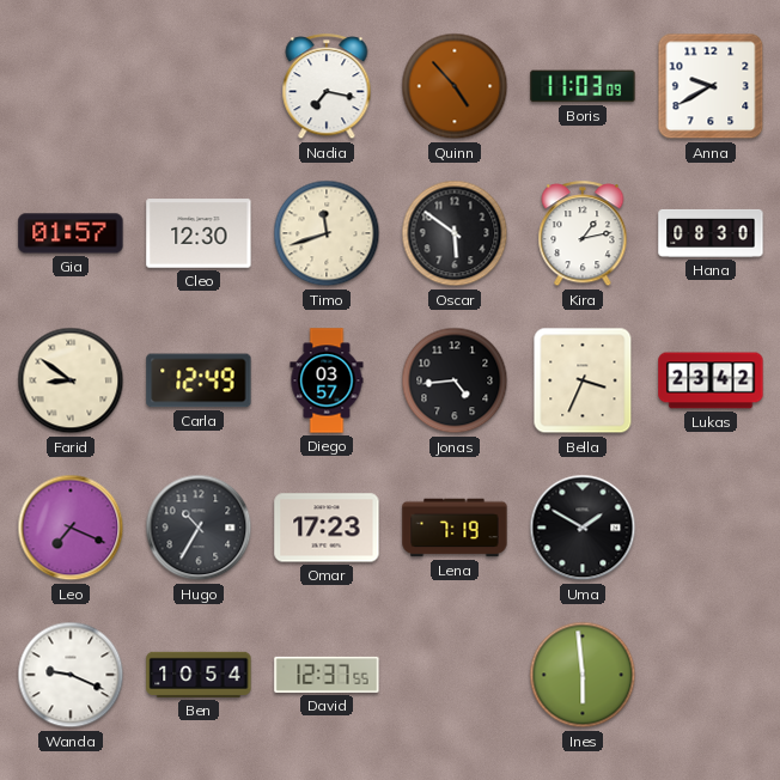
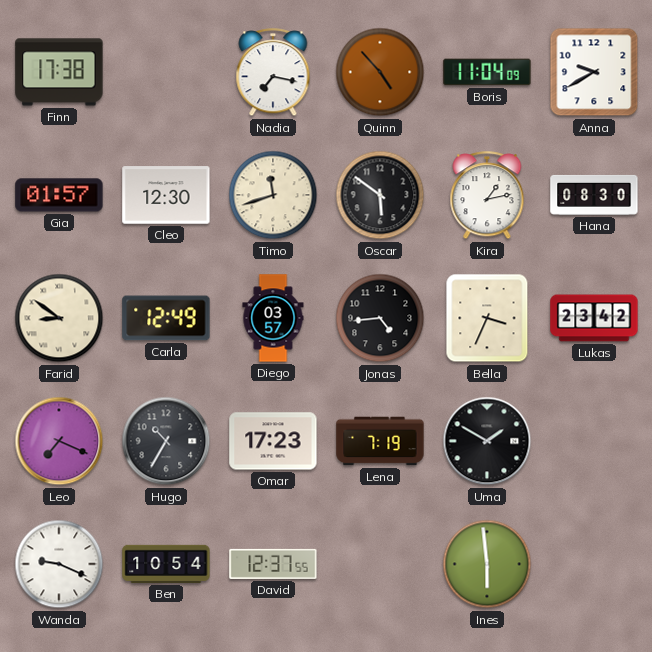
Finn: none -> 17:38 (59, 72)
Boris: 11:03 -> 11:04 (487, 72)
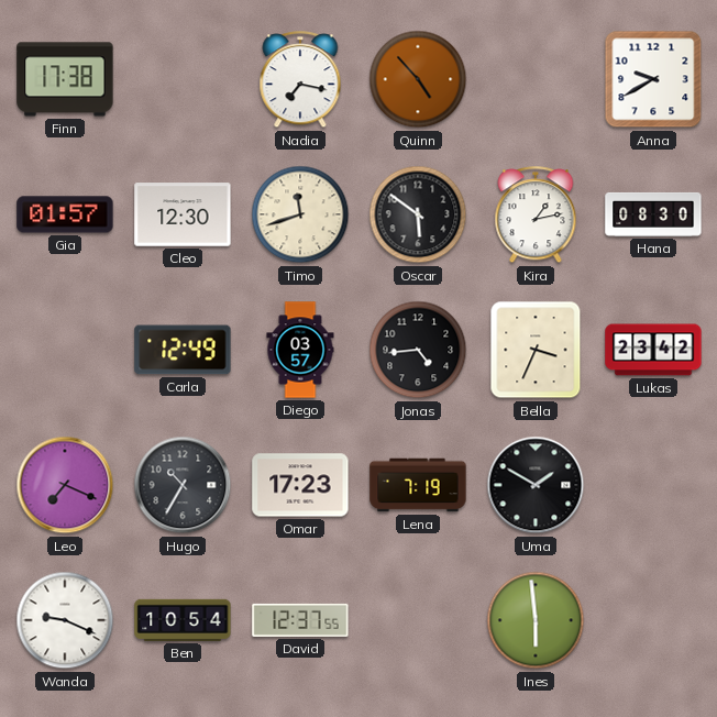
Boris: 11:04 -> none (487, 72)
Farid: 8:51 -> none (59, 318)
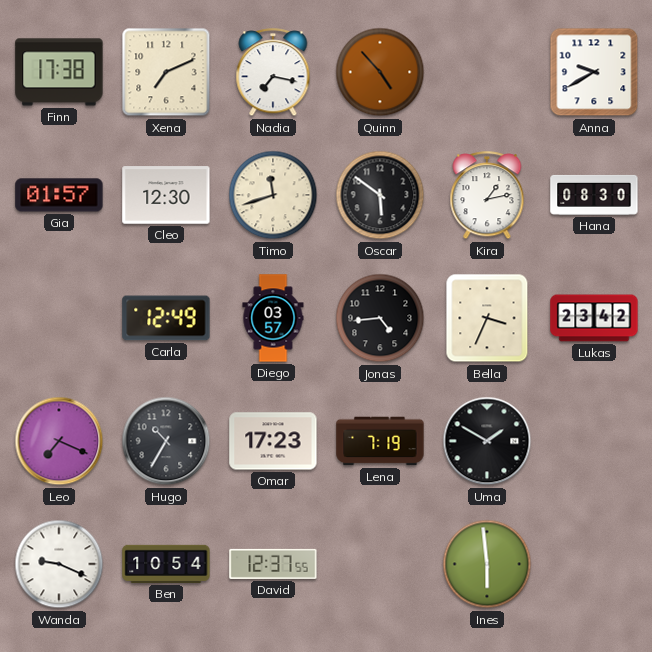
Xena: none -> 7:11 (166, 72)
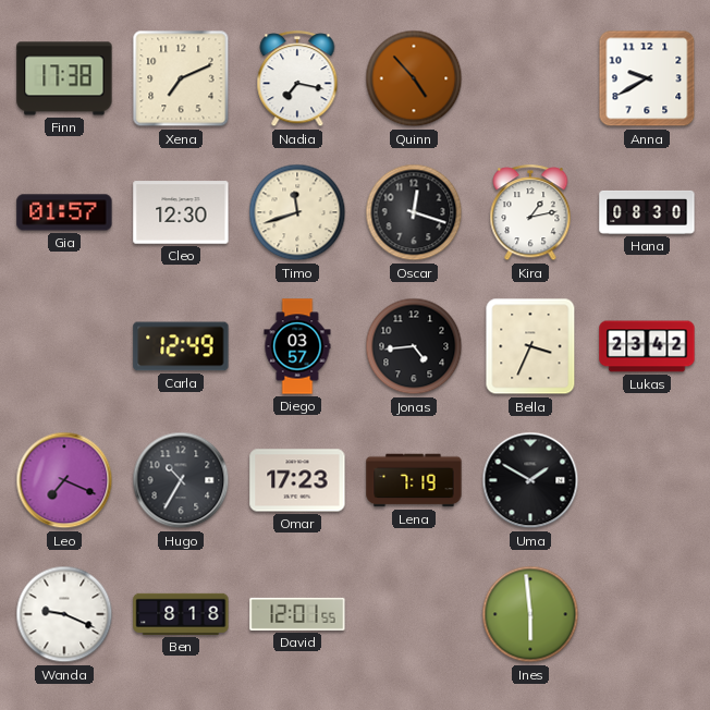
Oscar: 5:51 -> 12:18 (414, 212)
Ben: 10:54 -> 8:18 (181, 614)
David: 12:37 -> 12:01 (297, 614)
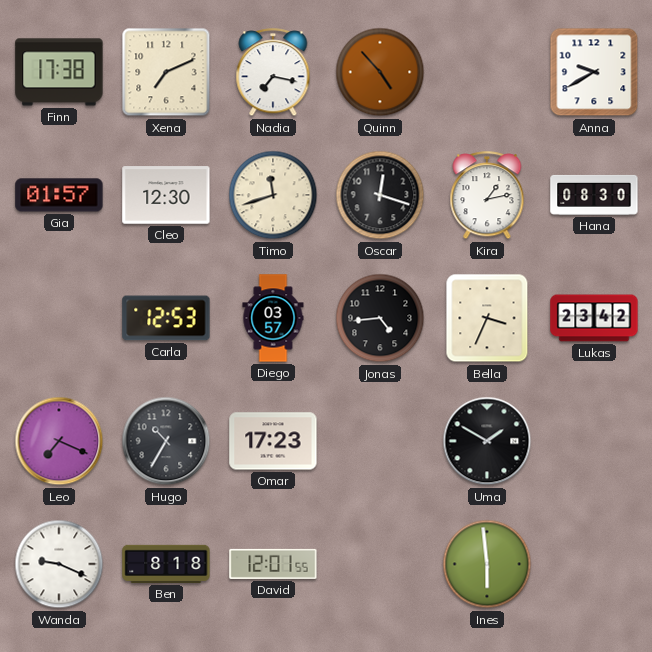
Carla: 12:49 -> 12:53 (166, 318)
Lena: 7:19 -> none (414, 480)
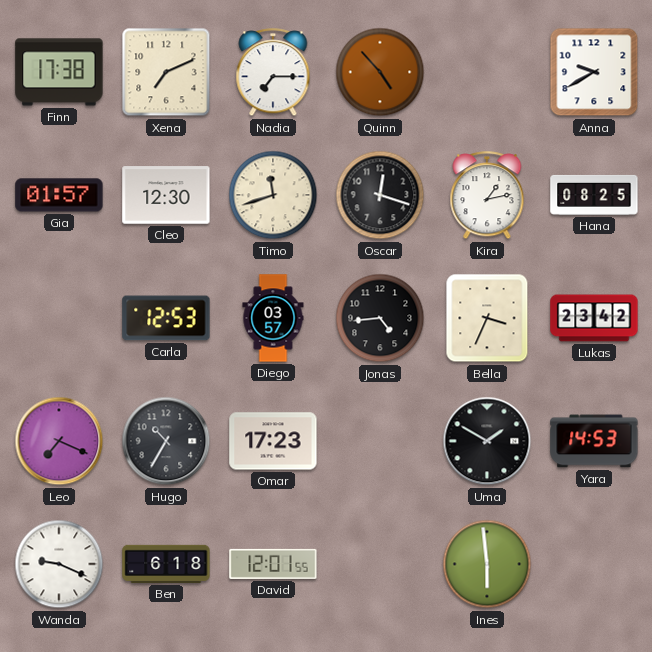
Nadia: 7:17 -> 7:15 (273, 73)
Hana: 08:30 -> 08:25 (594, 195)
Yara: none -> 14:53 (594, 441)
Ben: 8:18 -> 6:18 (166, 564)
